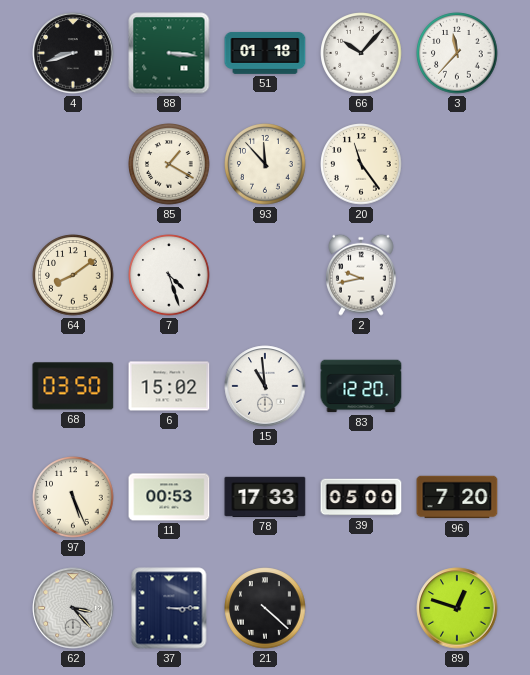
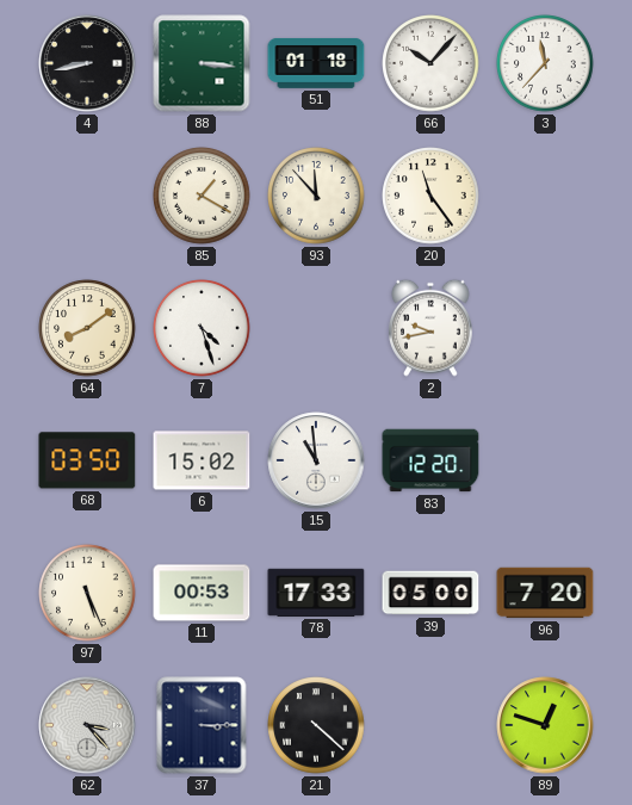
4: 8:42 -> 8:43 (87, 63)
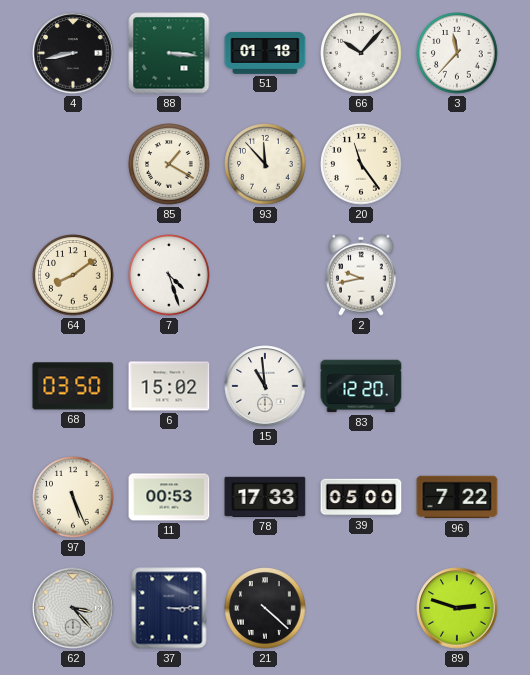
96: 7:20 -> 7:22 (457, 497)
89: 12:48 -> 2:48 (457, 608)
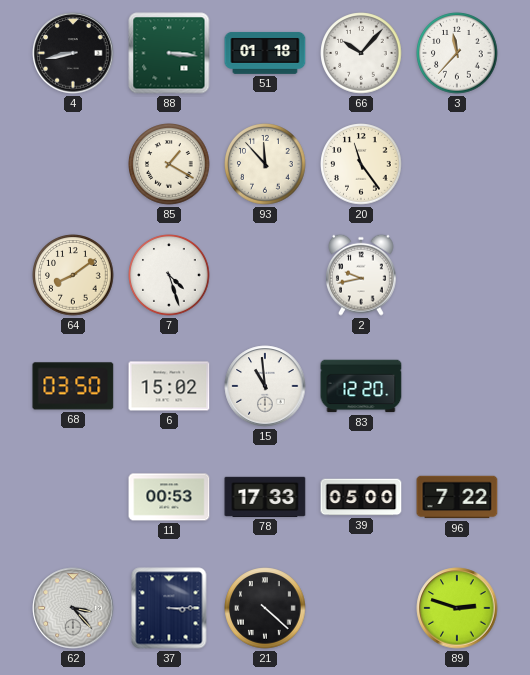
97: 5:26 -> none (73, 497)
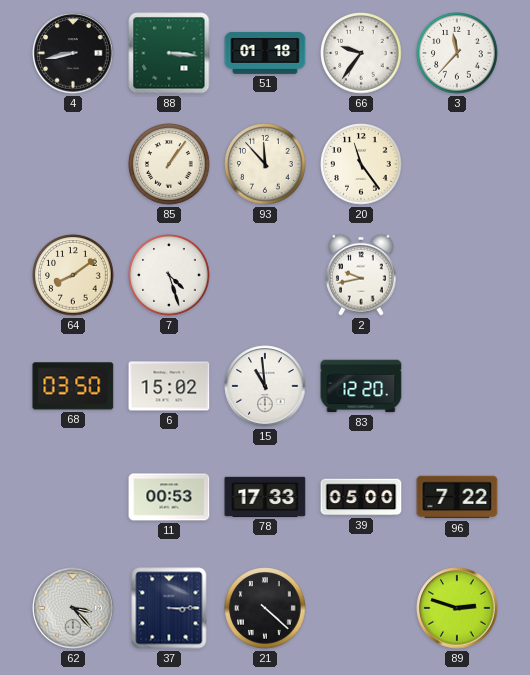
66: 10:07 -> 9:36 (361, 53)
85: 1:20 -> 1:06 (169, 164)
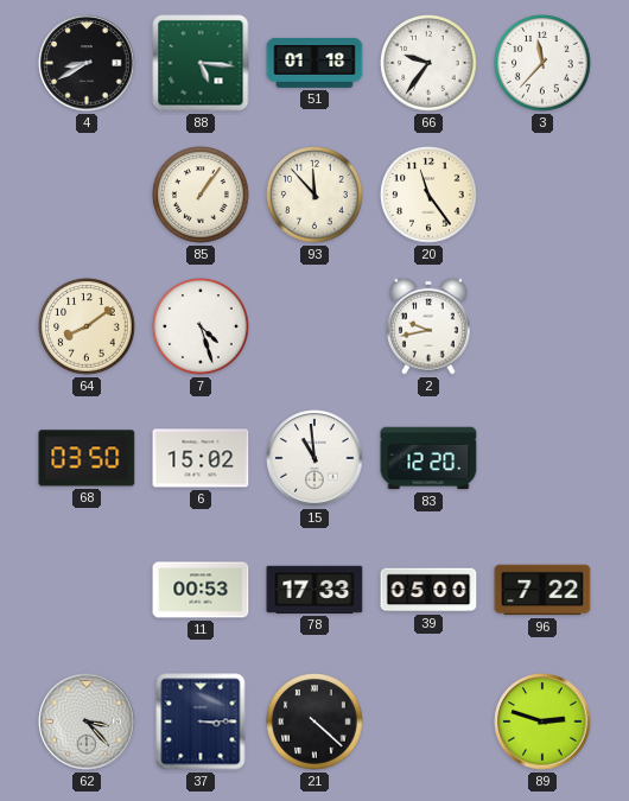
4: 8:43 -> 8:40 (87, 63)
88: 3:16 -> 5:16 (201, 63)
